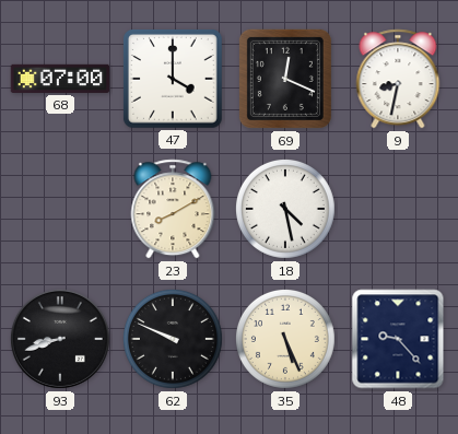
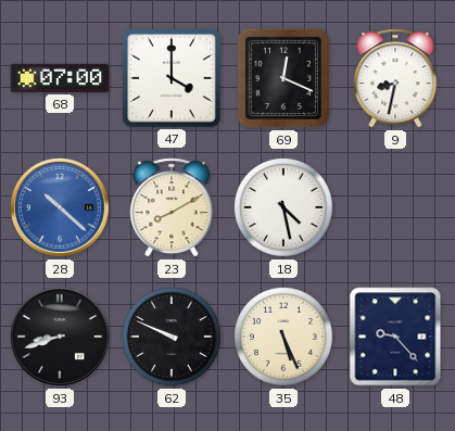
28: none -> 10:22 (60, 207)
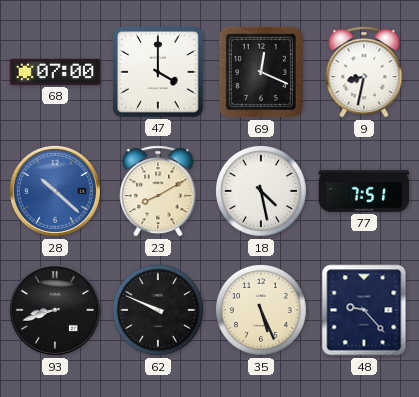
77: none -> 7:51 (364, 191)
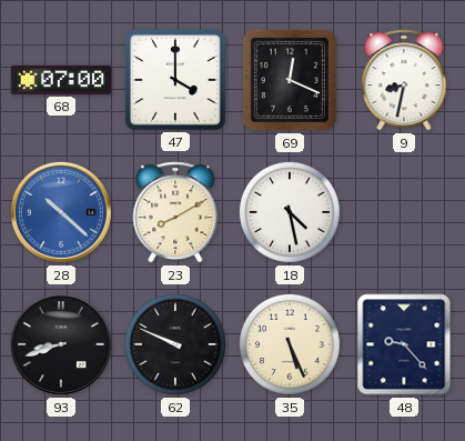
77: 7:51 -> none (364, 191)
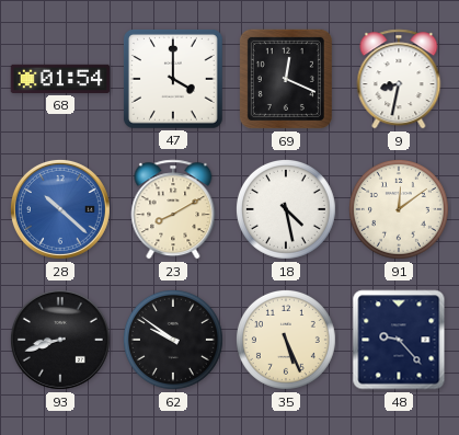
68: 07:00 -> 01:54 (60, 79)
91: none -> 12:09 (399, 209)
62: 9:49 -> 9:51 (173, 340)
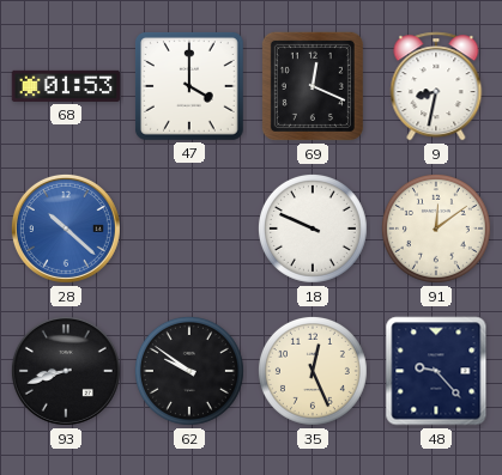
68: 01:54 -> 01:53 (66, 86)
23: 8:10 -> none (173, 209)
18: 4:28 -> 9:49 (313, 229)
35: 5:26 -> 12:26 (313, 371)
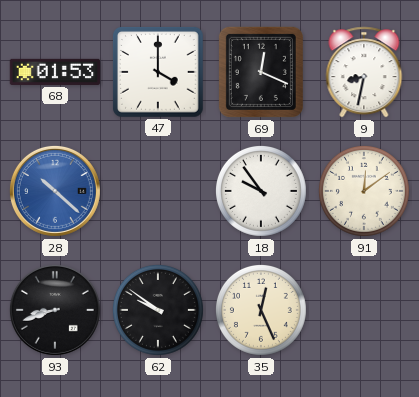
18: 9:49 -> 9:54 (261, 191)
48: 9:23 -> none (436, 371)
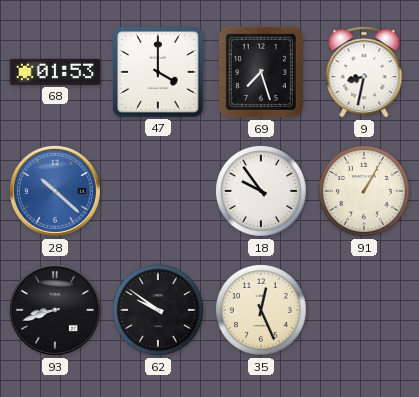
69: 12:19 -> 7:27 (261, 72)
91: 12:09 -> 1:05 (364, 191)
